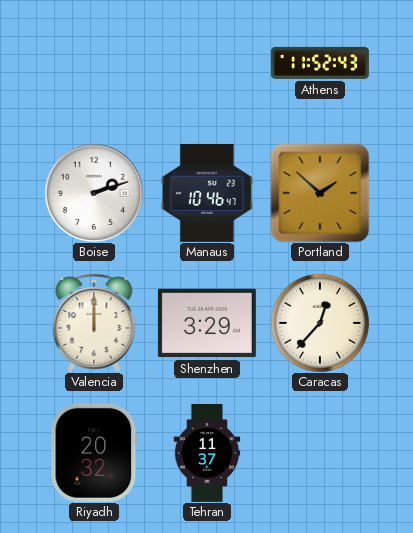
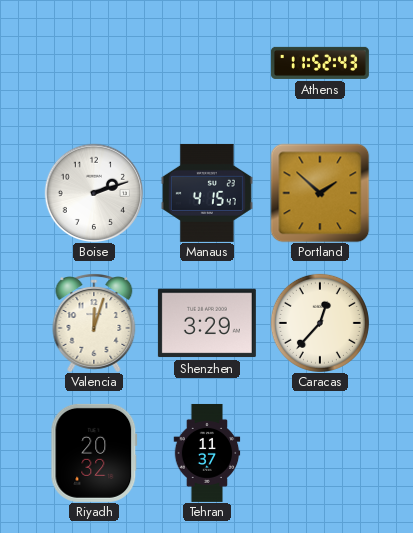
Manaus: 10:46 -> 4:15 (207, 193)
Valencia: 12:00 -> 12:03 (94, 323)
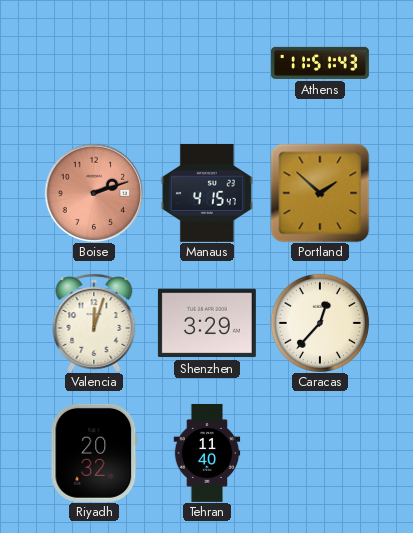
Athens: 11:52 -> 11:51 (320, 63)
Boise dial: white -> salmon (93, 192)
Tehran: 11:37 -> 11:40 (207, 453)
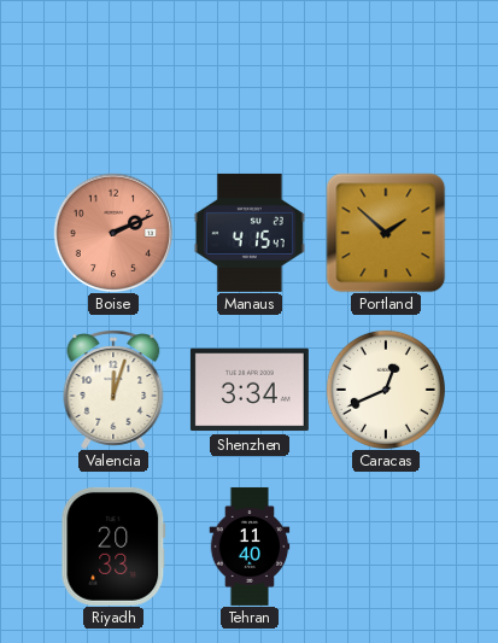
Athens: 11:51 -> none (320, 63)
Boise: 2:12 -> 2:11 (112, 232)
Shenzhen: 3:29 -> 3:34 (250, 390)
Caracas: 12:37 -> 12:41 (386, 390)
Riyadh: 20:32 -> 20:33 (113, 546)
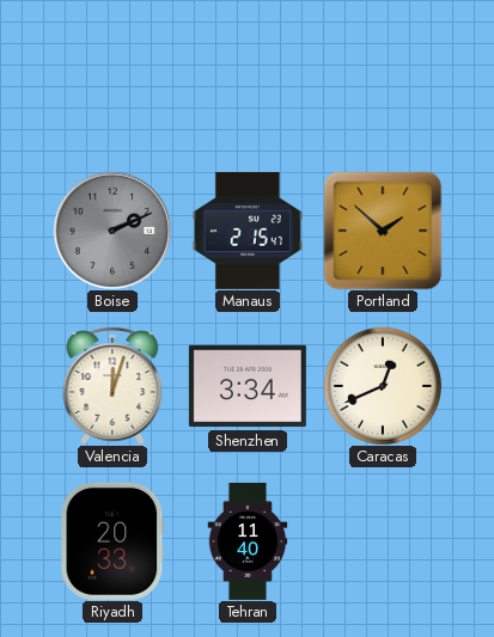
Boise dial: salmon -> grey (111, 229)
Manaus: 4:15 -> 2:15 (248, 231)
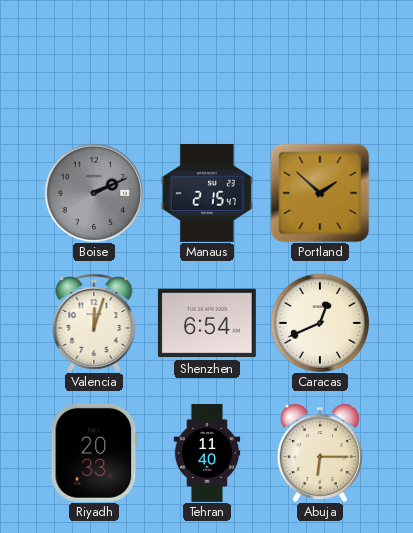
Shenzhen: 3:34 -> 6:54 (207, 323)
Abuja: none -> 6:15 (320, 453)
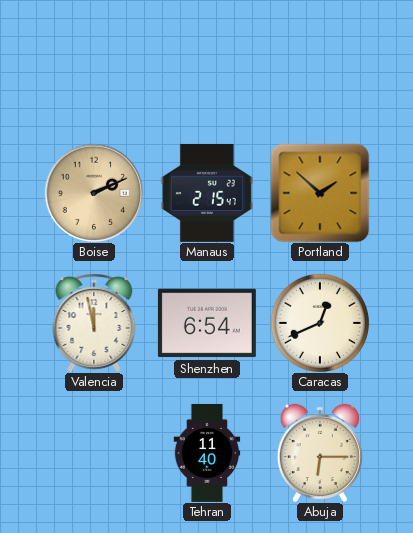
Boise dial: grey -> champagne (93, 192)
Valencia: 12:03 -> 11:58 (94, 323)
Riyadh: 20:33 -> none (94, 453)
